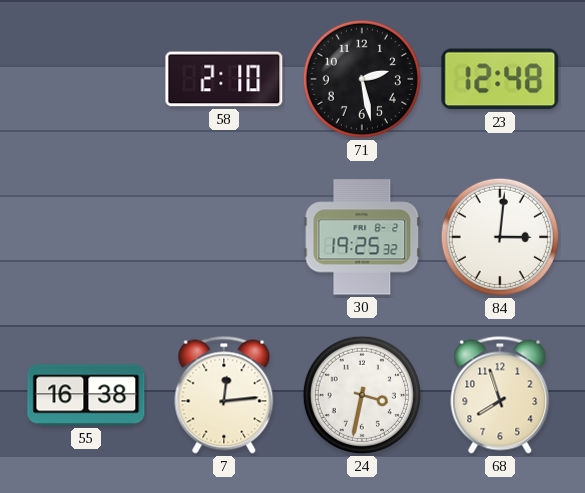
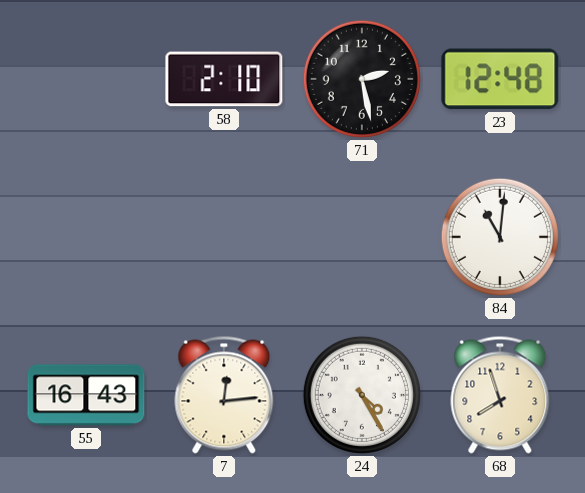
30: 19:25 -> none (362, 237)
84: 3:01 -> 11:01 (500, 237)
55: 16:38 -> 16:43 (86, 395)
24: 3:32 -> 4:25 (362, 395)
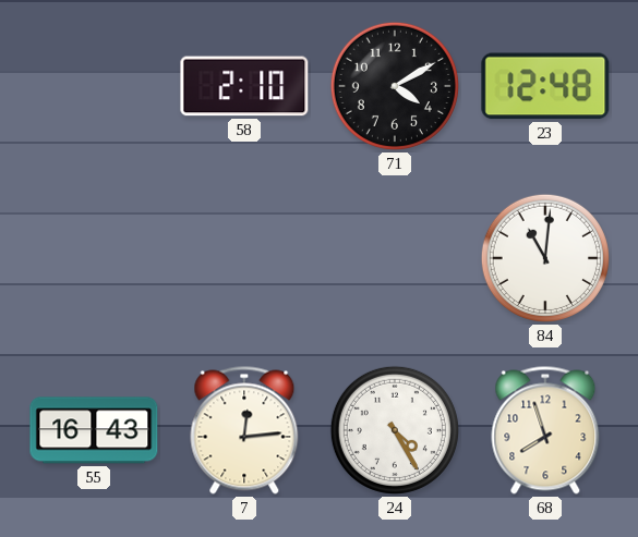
71: 2:28 -> 4:10 (395, 86)
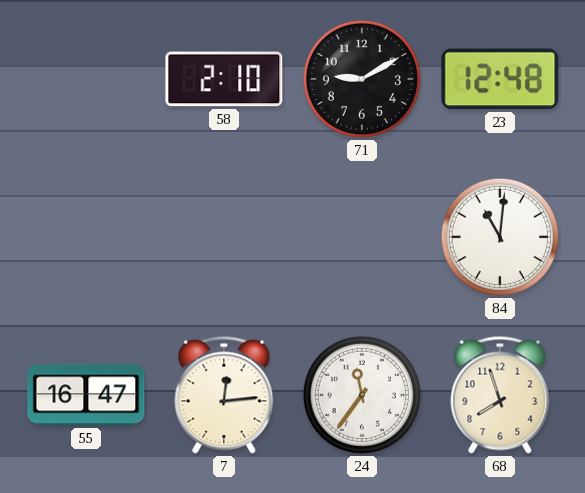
71: 4:10 -> 9:10 (362, 79)
55: 16:43 -> 16:47 (86, 395)
24: 4:25 -> 11:36 (362, 395)
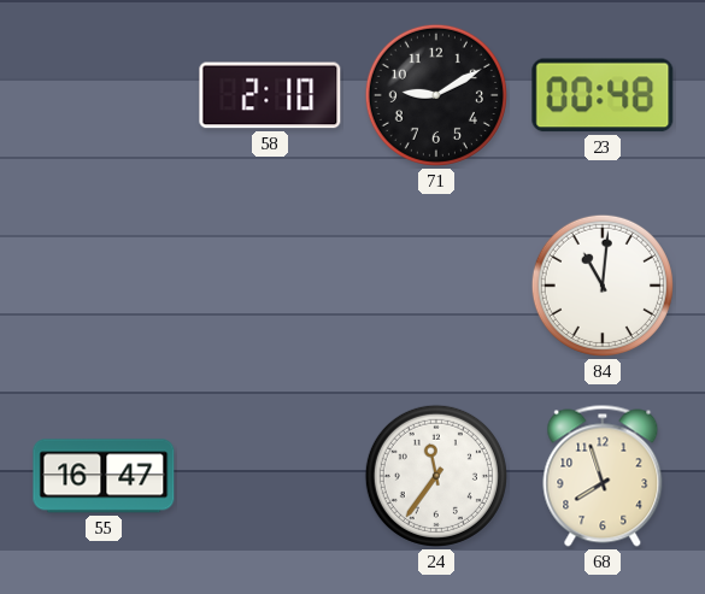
23: 12:48 -> 00:48 (603, 95)
7: 12:14 -> none (224, 395)
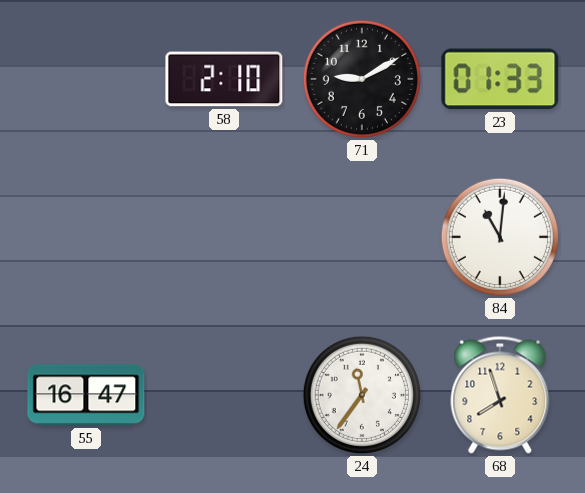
23: 00:48 -> 01:33 (500, 79)
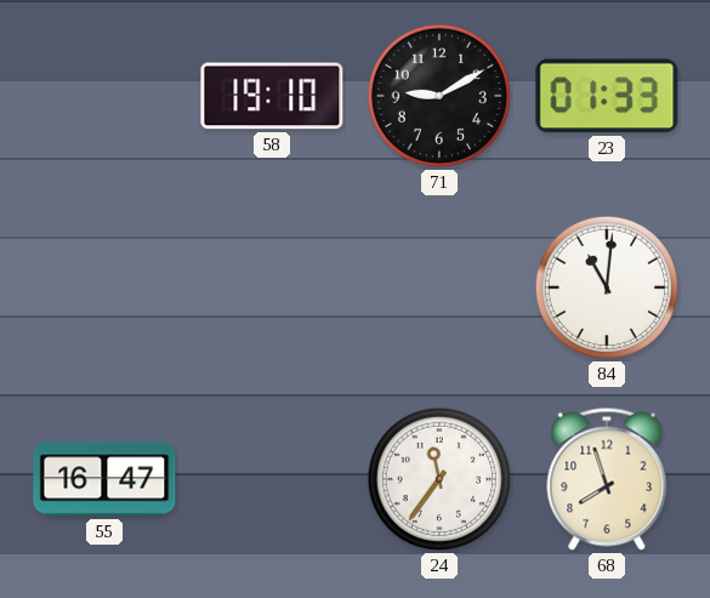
58: 2:10 -> 19:10 (272, 96)
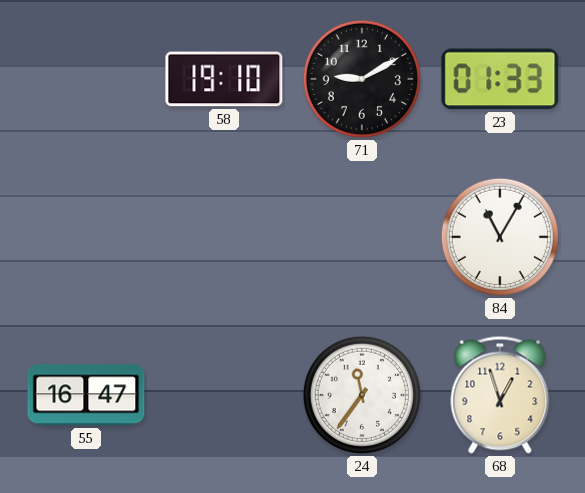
84: 11:01 -> 11:05 (500, 237)
68: 7:57 -> 12:57 (500, 395)
